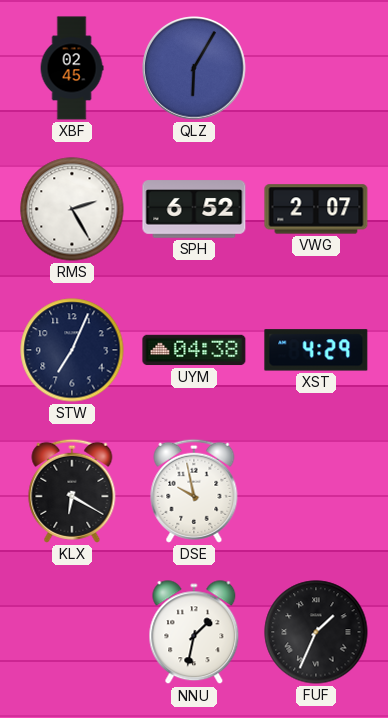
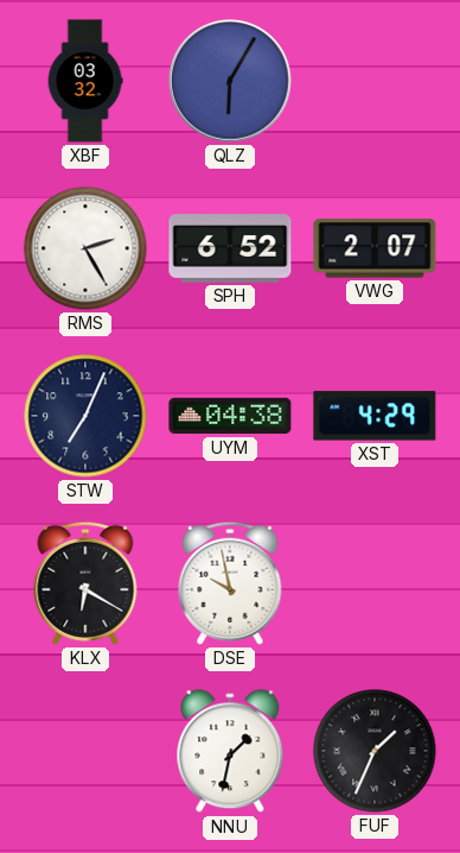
XBF: 02:45 -> 03:32 (85, 81)
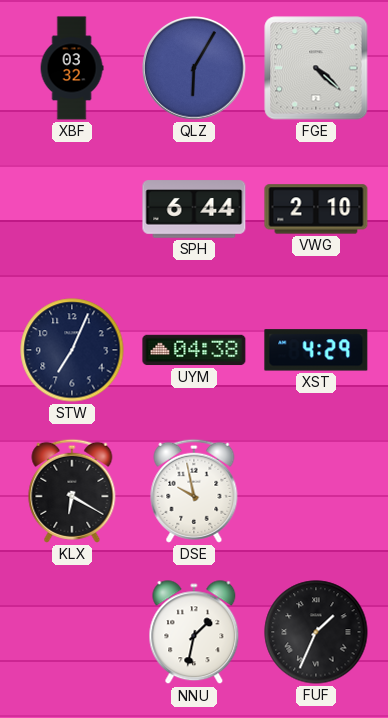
FGE: none -> 4:22 (316, 68)
RMS: 2:25 -> none (85, 248)
SPH: 6:52 -> 6:44 (194, 209)
VWG: 2:07 -> 2:10 (316, 209)
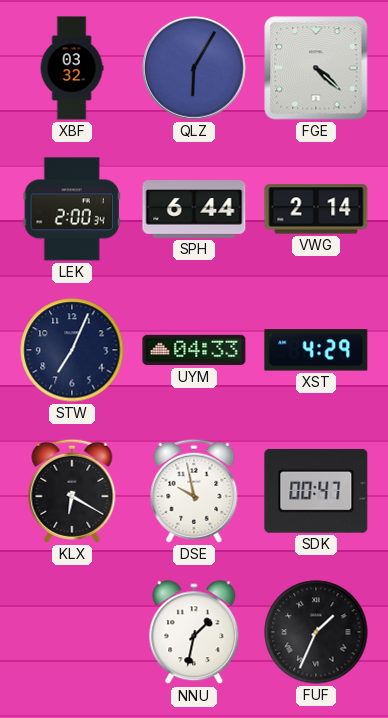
LEK: none -> 2:00 (72, 209)
VWG: 2:10 -> 2:14 (316, 209)
UYM: 04:38 -> 04:33 (194, 350)
SDK: none -> 00:47 (316, 491)
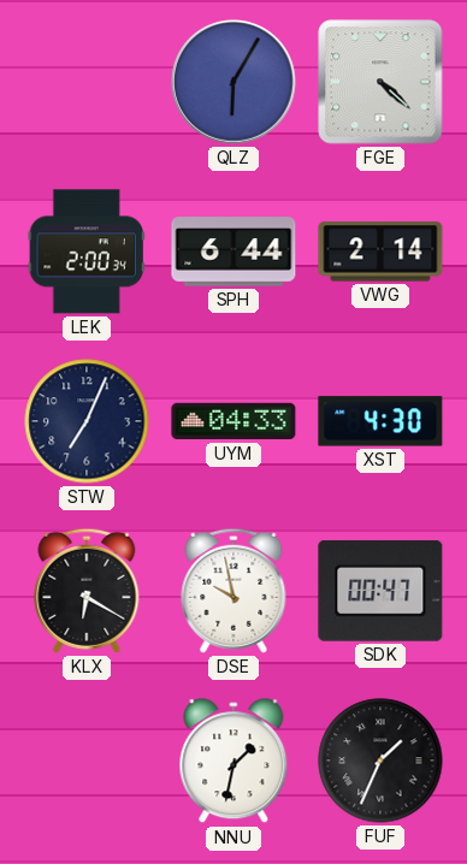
XBF: 03:32 -> none (72, 68)
XST: 4:29 -> 4:30 (380, 421)
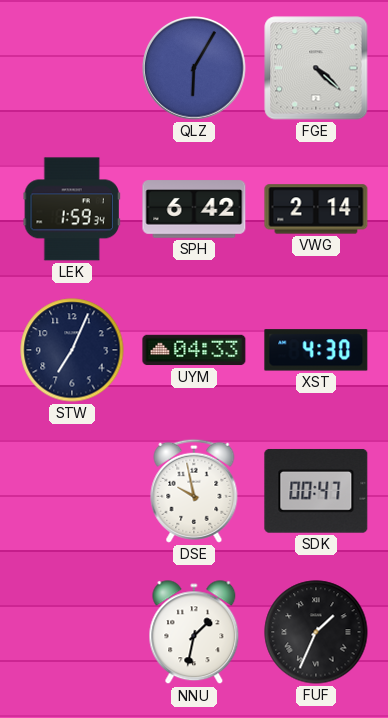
LEK: 2:00 -> 1:59 (72, 209)
SPH: 6:44 -> 6:42 (194, 209)
KLX: 6:20 -> none (87, 591)
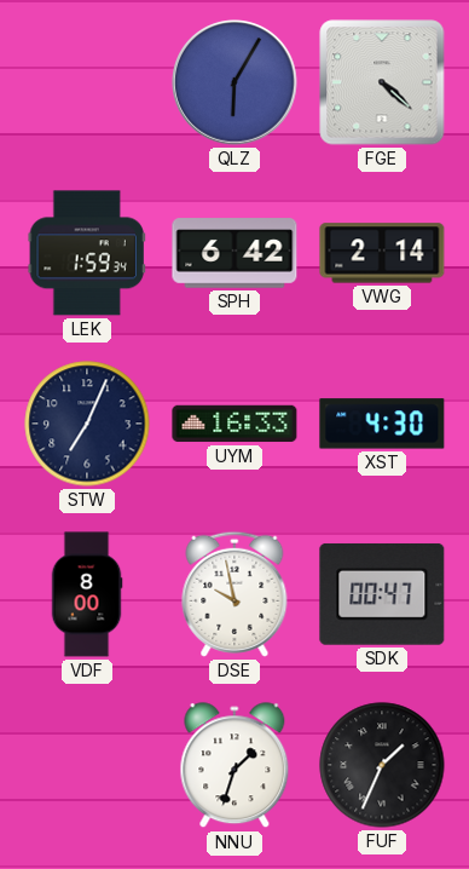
UYM: 04:33 -> 16:33 (234, 424)
VDF: none -> 8:00 (87, 594)
NNU: 1:32 -> 1:33 (234, 766)
